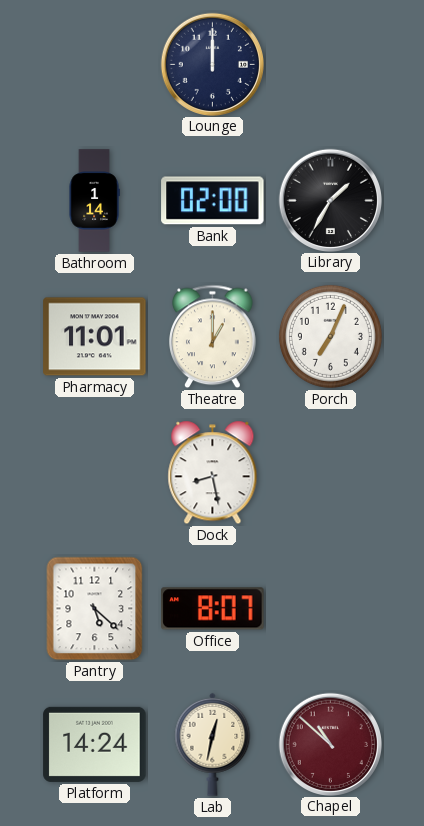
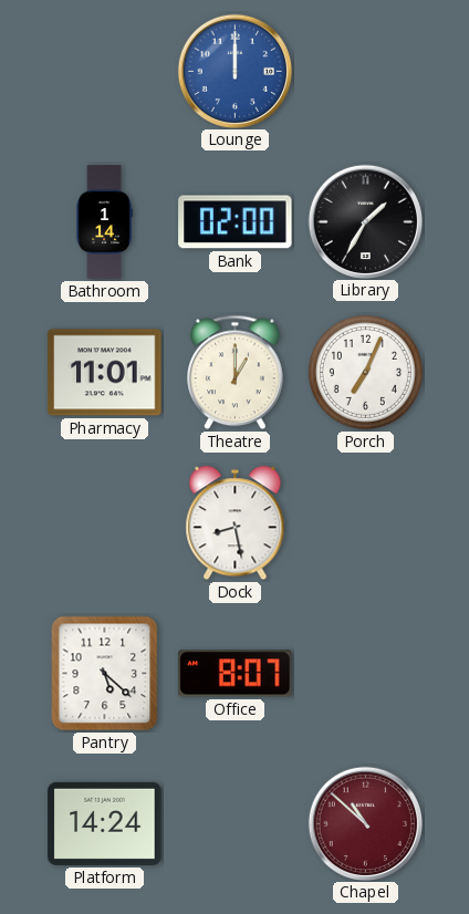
Lounge dial: navy -> blue (234, 71)
Lab: 12:32 -> none (213, 744)
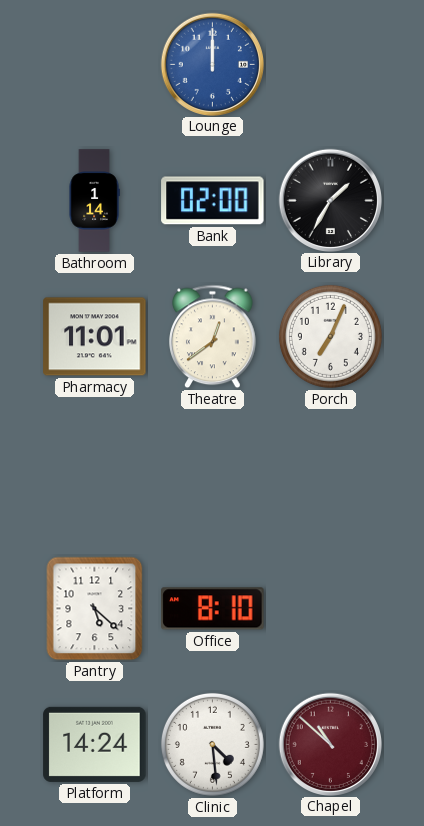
Theatre: 1:00 -> 12:39 (213, 337)
Dock: 8:28 -> none (236, 523)
Office: 8:07 -> 8:10 (213, 609)
Clinic: none -> 4:29 (212, 744)
